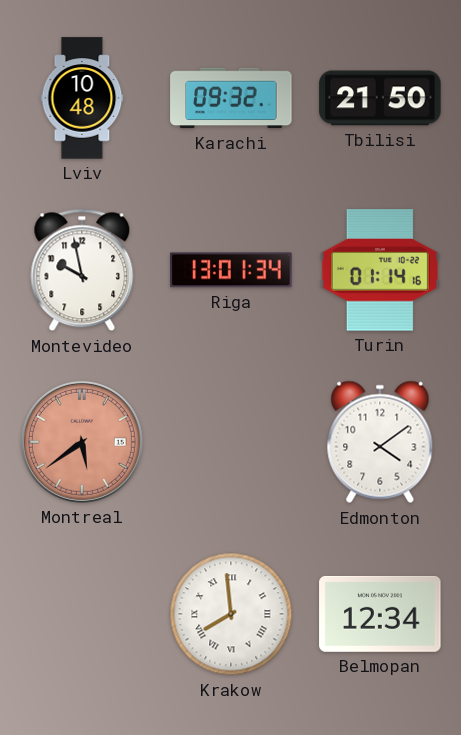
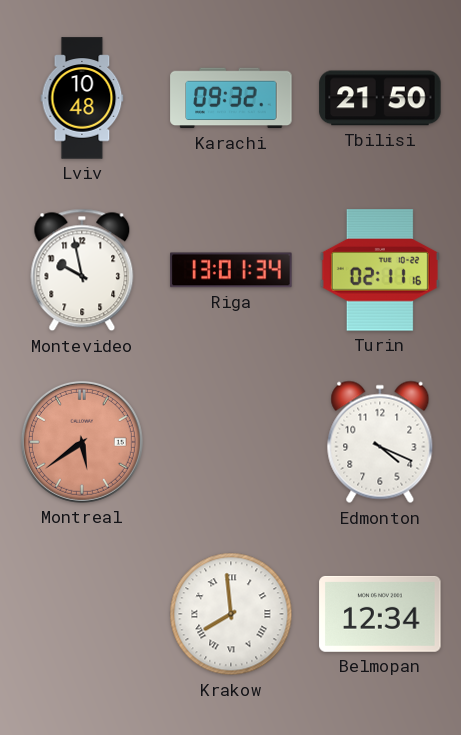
Turin: 01:14 -> 02:11 (380, 270)
Edmonton: 4:09 -> 4:19 (380, 442)
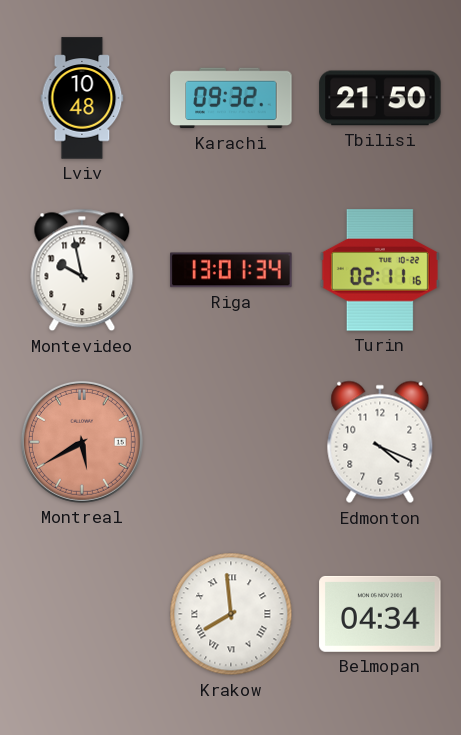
Montreal: 5:39 -> 5:40 (82, 442)
Belmopan: 12:34 -> 04:34 (380, 614)
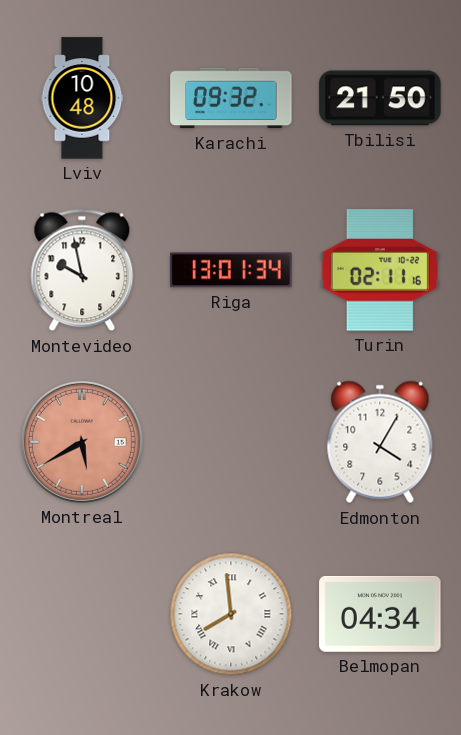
Edmonton: 4:19 -> 4:05 (380, 442)
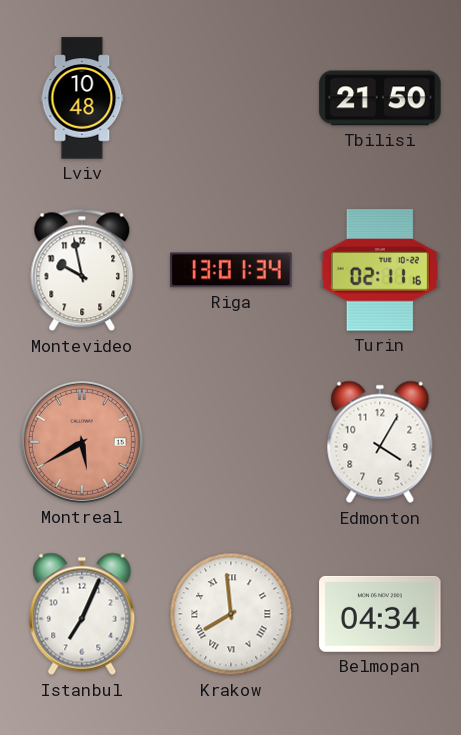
Karachi: 09:32 -> none (231, 98)
Istanbul: none -> 7:04 (82, 614)
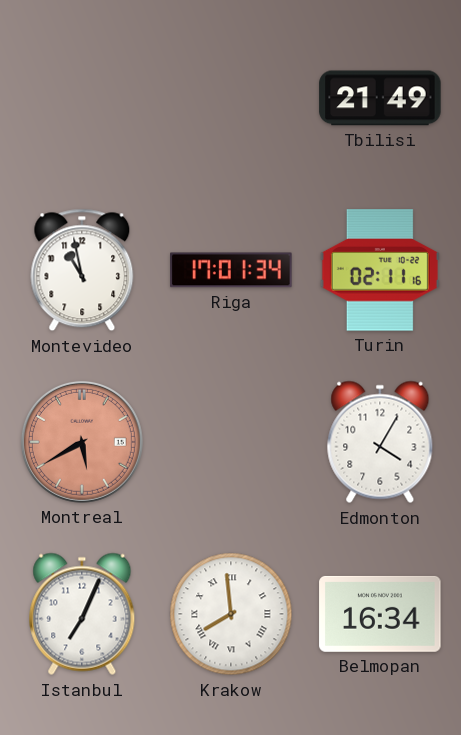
Lviv: 10:48 -> none (82, 98)
Tbilisi: 21:50 -> 21:49 (380, 98)
Montevideo: 9:58 -> 10:58 (82, 270)
Riga: 13:01 -> 17:01 (231, 270)
Belmopan: 04:34 -> 16:34 (380, 614)
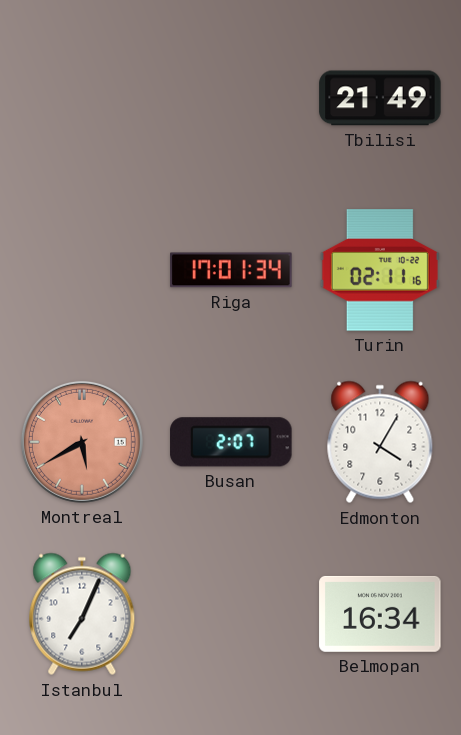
Montevideo: 10:58 -> none (82, 270)
Busan: none -> 2:07 (231, 442)
Krakow: 7:59 -> none (231, 614)
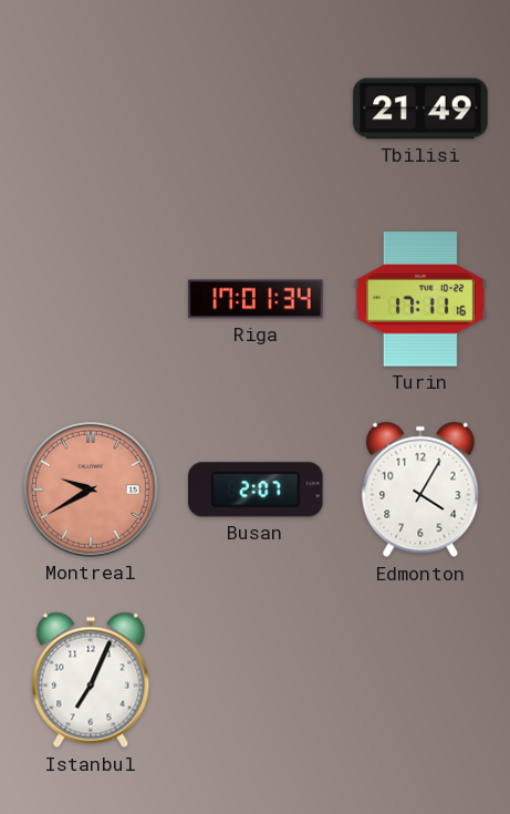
Turin: 02:11 -> 17:11 (420, 299)
Montreal: 5:40 -> 9:40 (91, 490)
Belmopan: 16:34 -> none (380, 614)
